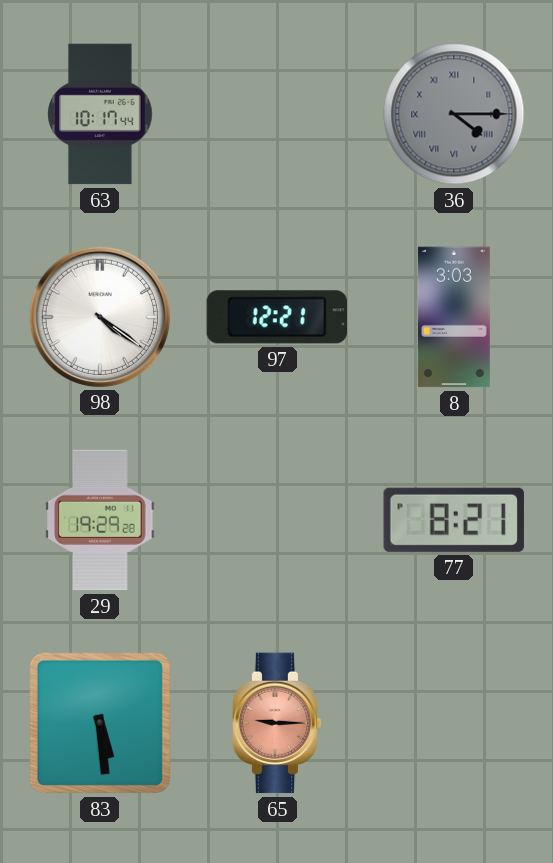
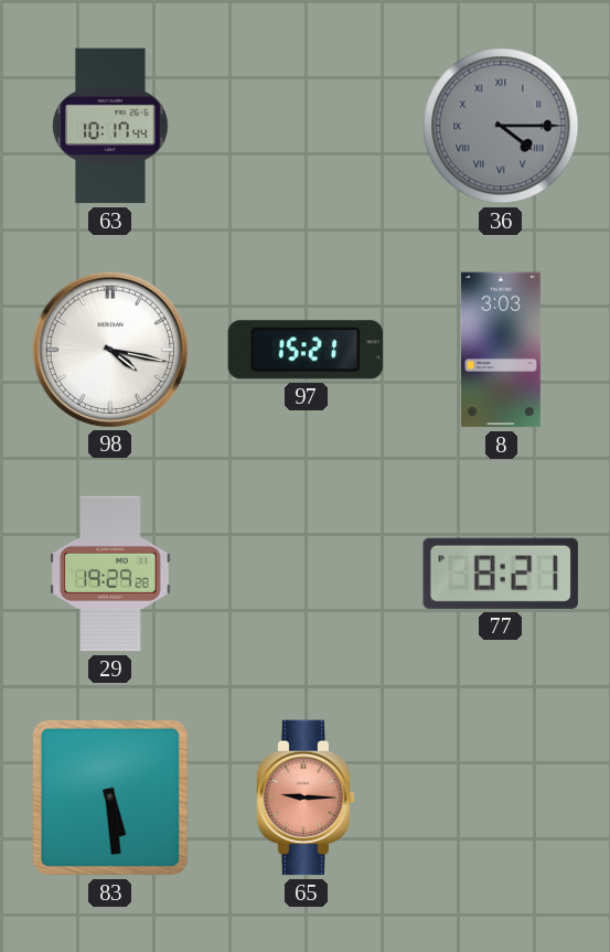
98: 4:21 -> 4:17 (109, 349)
97: 12:21 -> 15:21 (306, 350)
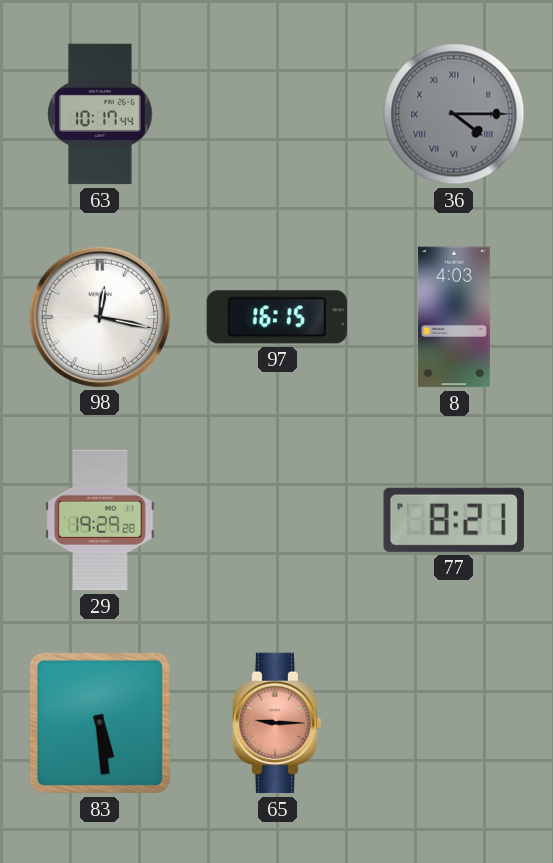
98: 4:17 -> 12:17 (99, 316)
97: 15:21 -> 16:15 (277, 317)
8: 3:03 -> 4:03 (454, 317)
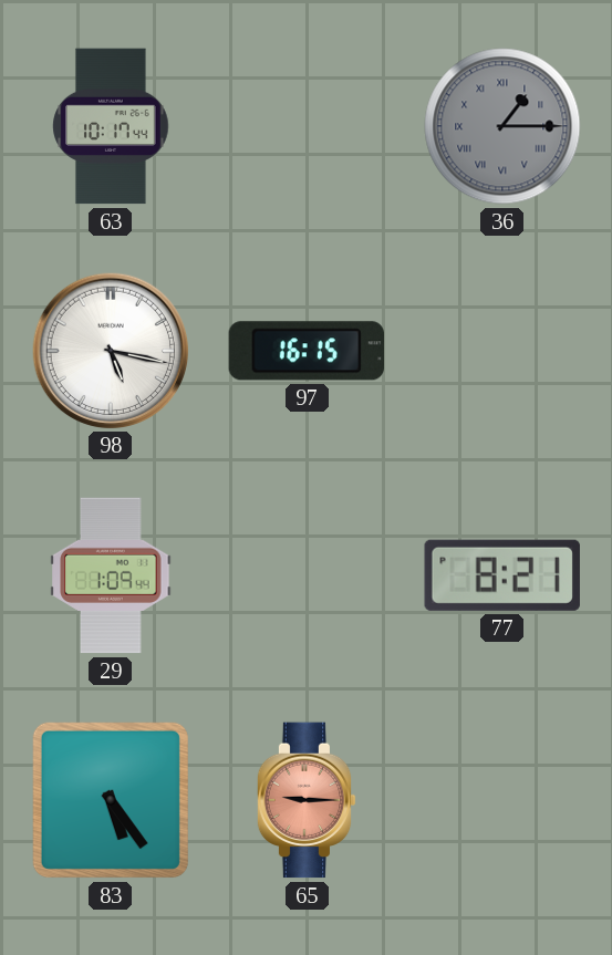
36: 4:15 -> 1:15 (502, 126)
98: 12:17 -> 5:17 (110, 350)
8: 4:03 -> none (454, 317)
29: 19:29 -> 1:09 (111, 575)
83: 5:29 -> 5:24 (111, 800)
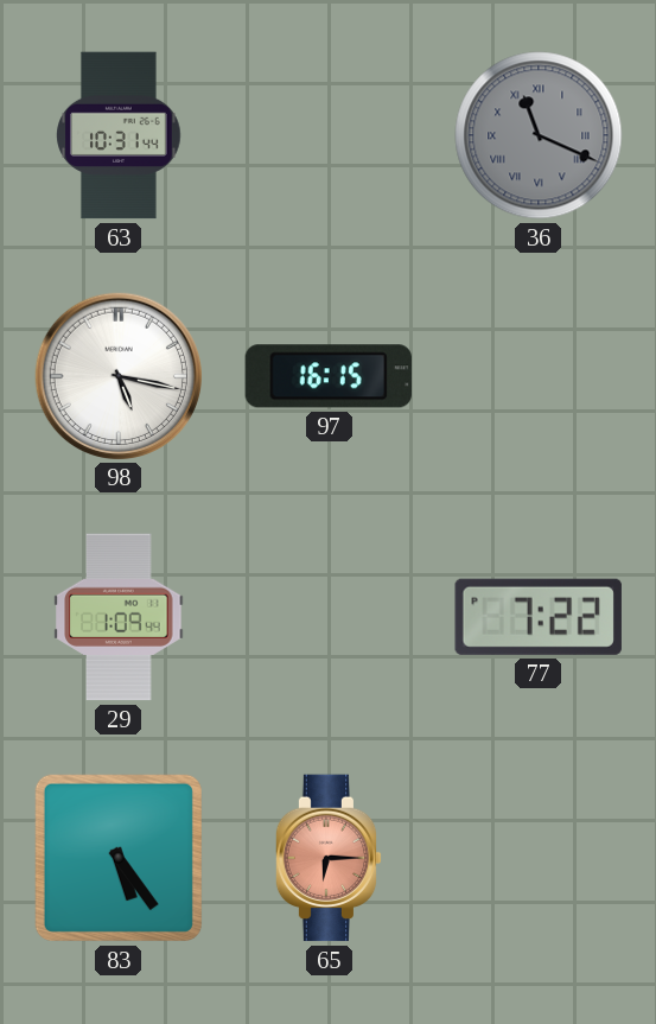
63: 10:17 -> 10:31 (119, 135)
36: 1:15 -> 11:19 (539, 135)
77: 8:21 -> 7:22 (539, 617)
65: 9:15 -> 6:15 (329, 858)
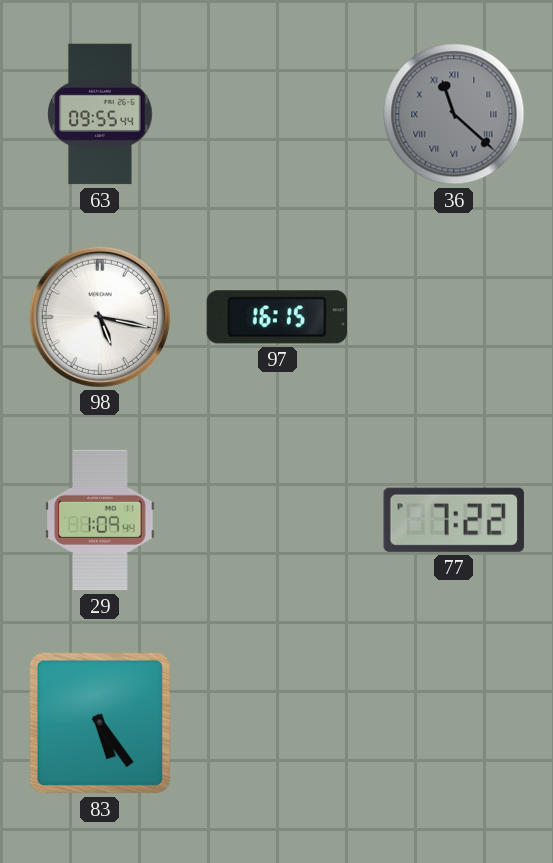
63: 10:31 -> 09:55 (100, 114)
36: 11:19 -> 11:22 (454, 114)
65: 6:15 -> none (329, 858)
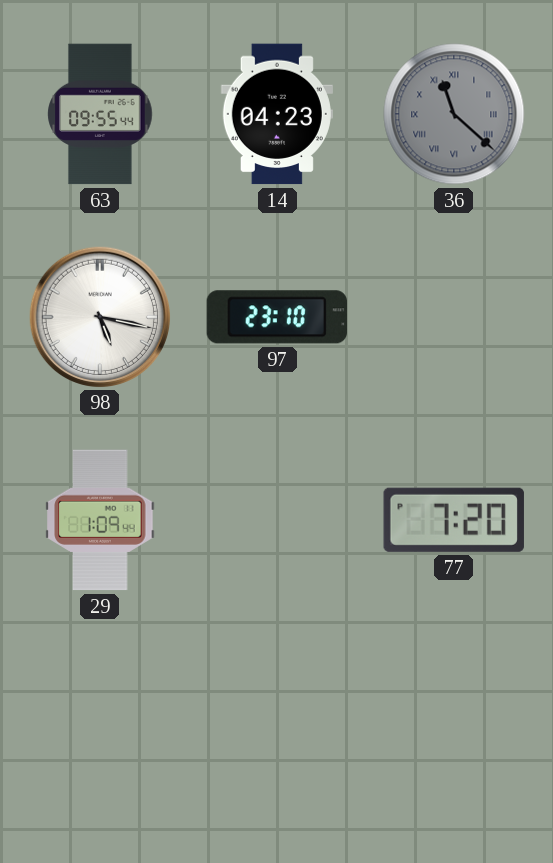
14: none -> 04:23 (277, 114)
97: 16:15 -> 23:10 (277, 317)
77: 7:22 -> 7:20 (454, 520)
83: 5:24 -> none (100, 723)
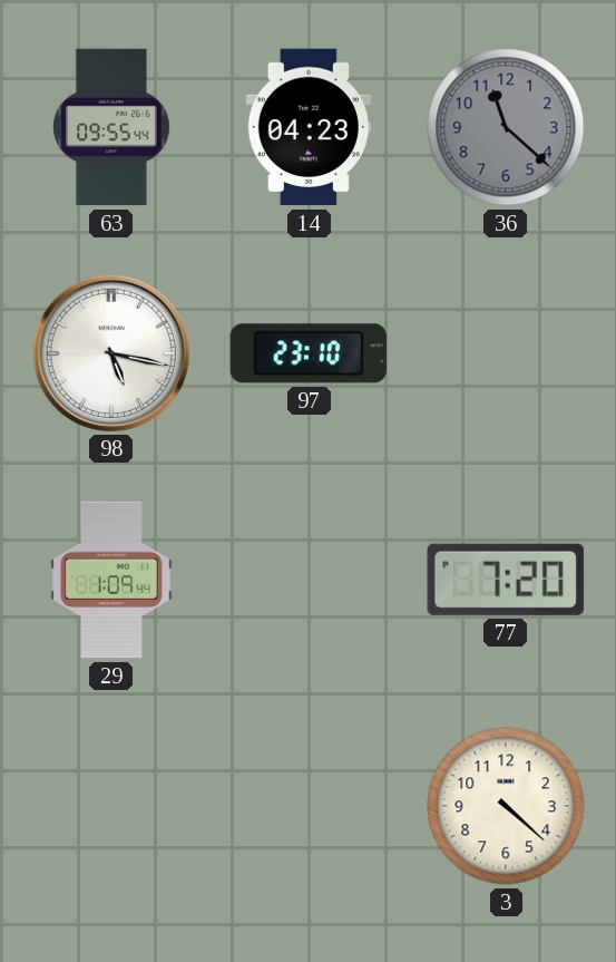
36 numerals: Roman -> Arabic (506, 127)
3: none -> 4:22 (506, 806)
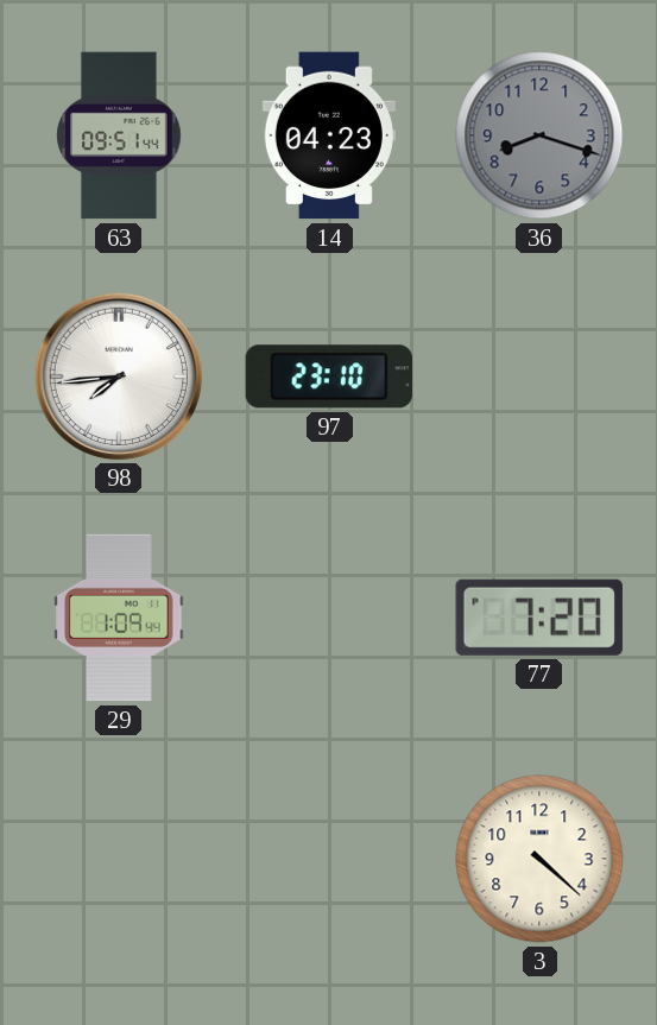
63: 09:55 -> 09:51 (119, 135)
36: 11:22 -> 8:18 (539, 135)
98: 5:17 -> 7:44 (118, 375)
